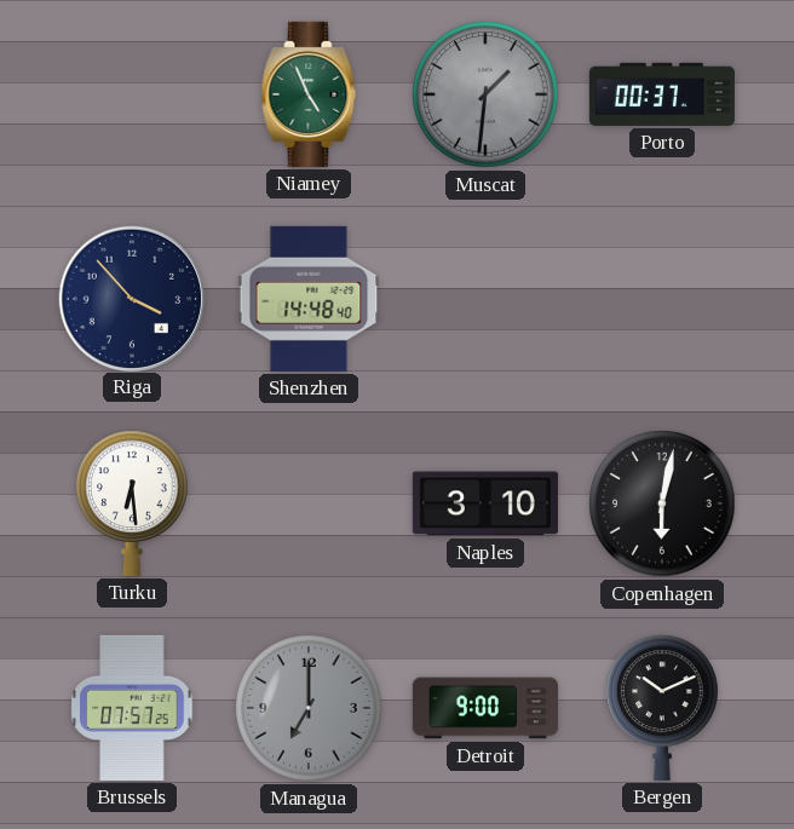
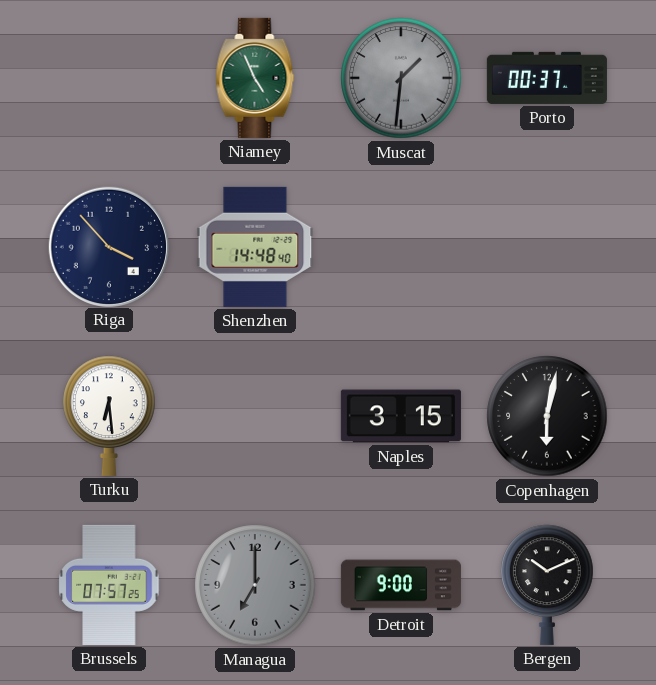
Naples: 3:10 -> 3:15 (401, 416)
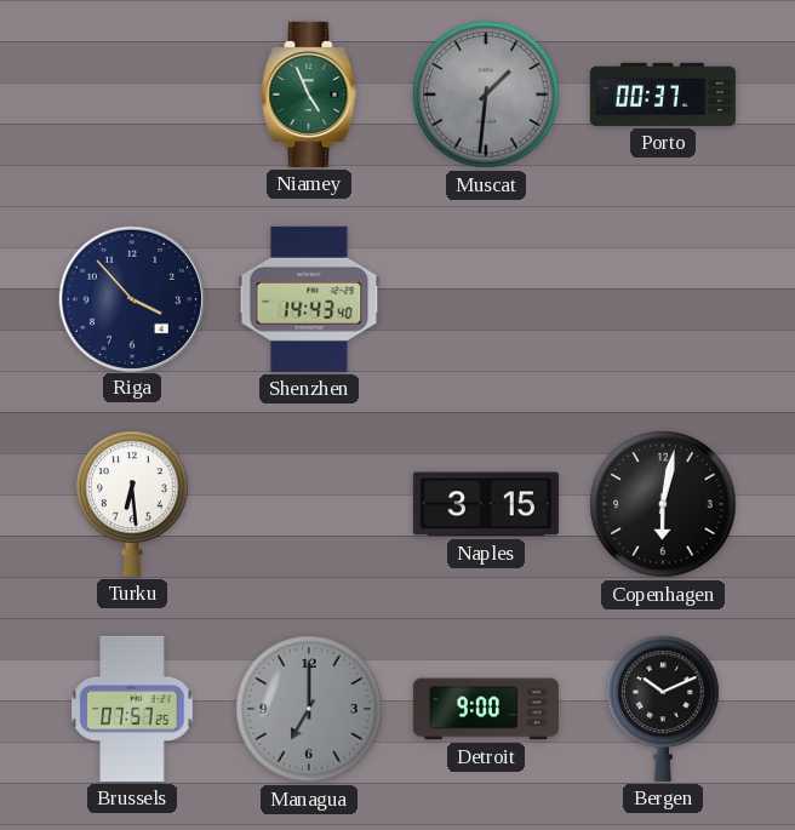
Shenzhen: 14:48 -> 14:43 (309, 299)
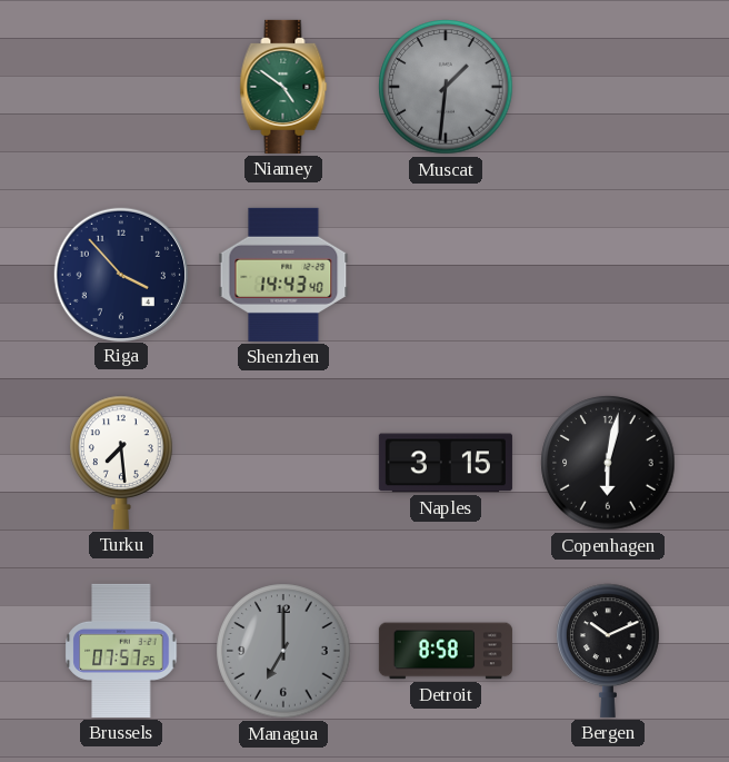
Niamey: 4:56 -> 4:51 (283, 87)
Porto: 00:37 -> none (663, 95)
Turku: 6:29 -> 7:29 (121, 463)
Detroit: 9:00 -> 8:58 (446, 651)
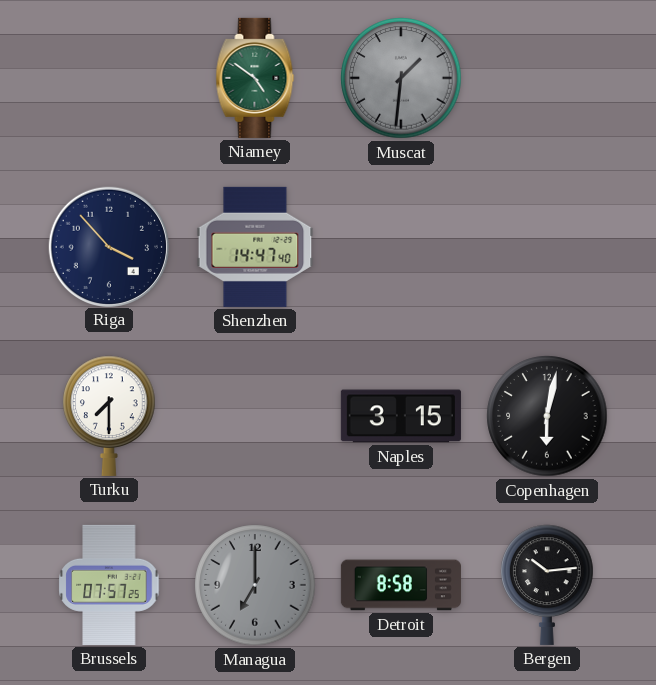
Shenzhen: 14:43 -> 14:47 (255, 247)
Turku: 7:29 -> 7:30 (109, 416)
Bergen: 10:11 -> 10:14 (547, 585)
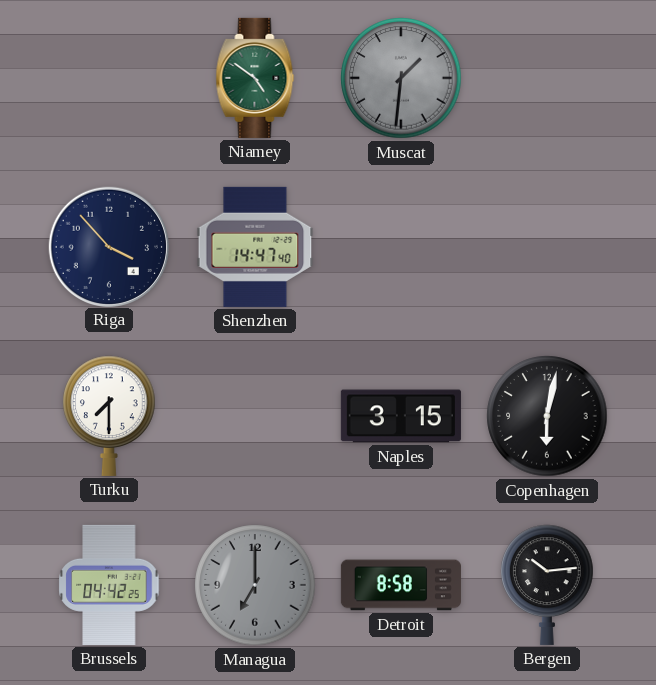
Brussels: 07:57 -> 04:42 (109, 585)
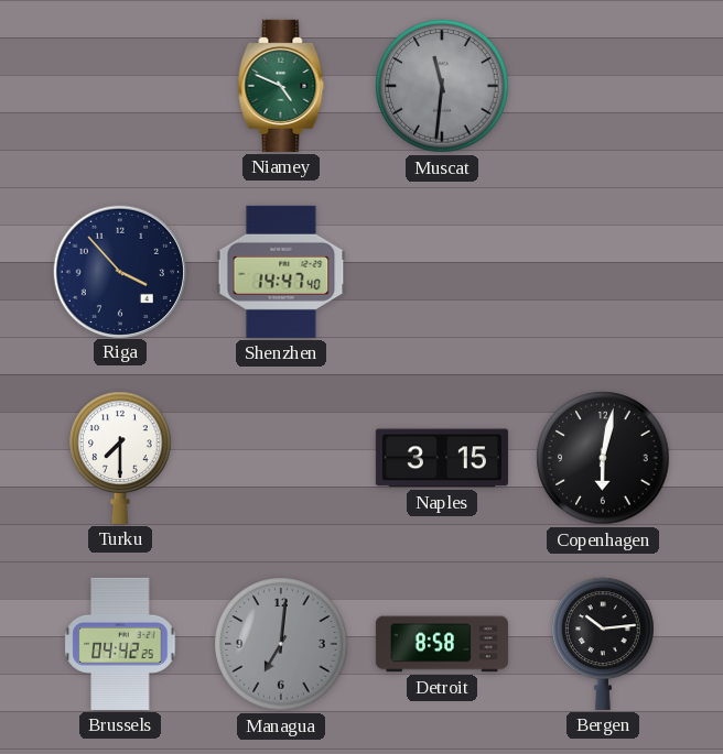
Niamey: 4:51 -> 4:49 (281, 86)
Muscat: 1:31 -> 11:31 (442, 86)
Managua: 7:00 -> 7:01 (281, 644)
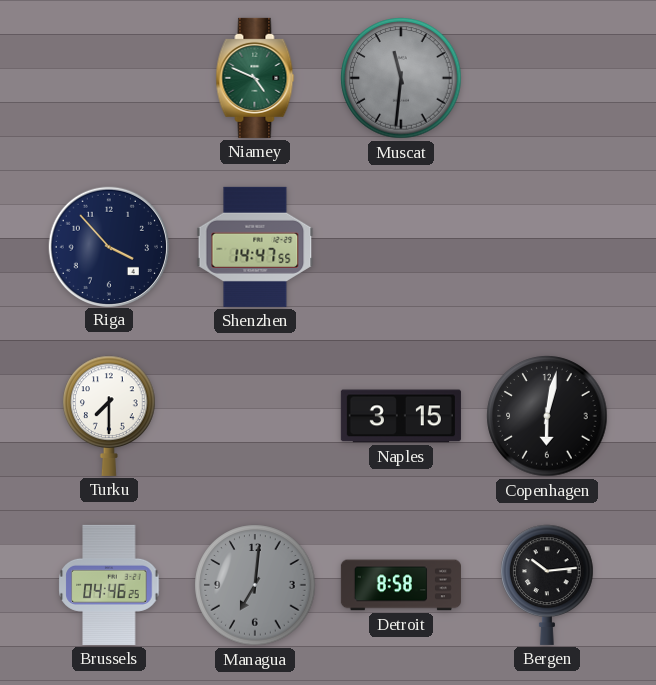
Shenzhen: 14:47:40 -> 14:47:55 (255, 247)
Brussels: 04:42 -> 04:46 (109, 585)
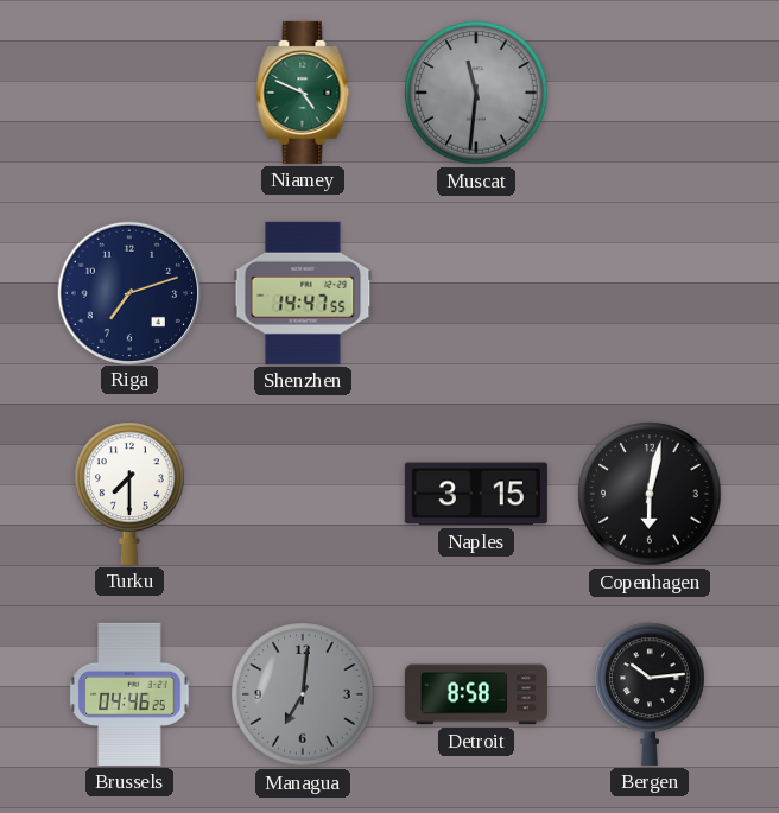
Riga: 3:53 -> 7:12 (128, 292)
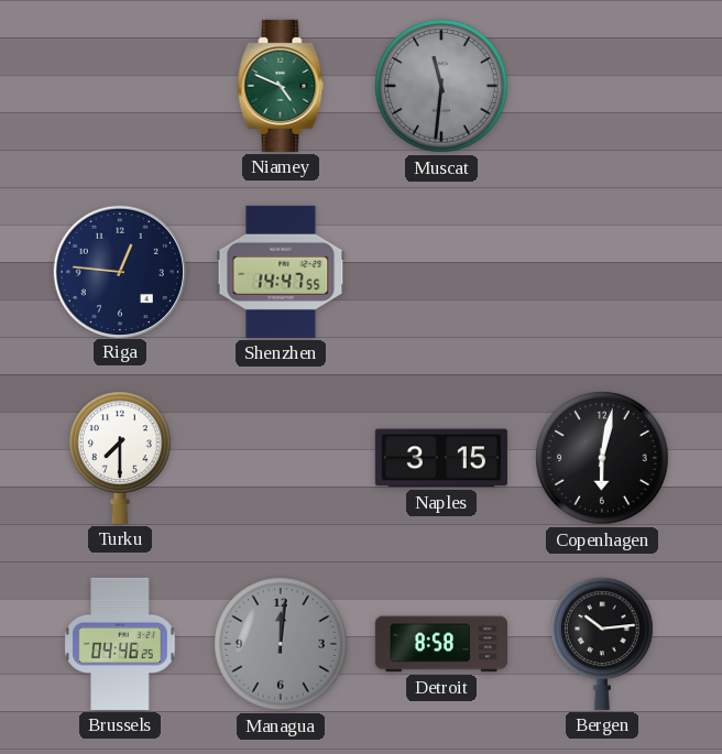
Riga: 7:12 -> 12:46 (119, 271)
Managua: 7:01 -> 12:01 (281, 644)
